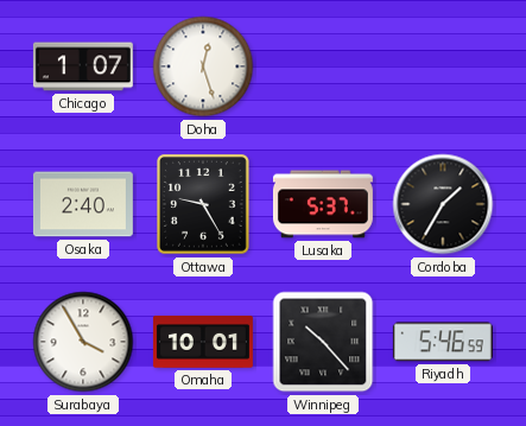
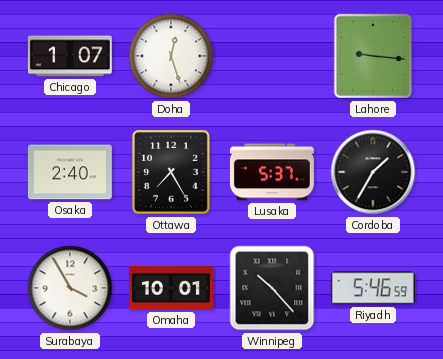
Lahore: none -> 9:16 (372, 56)
Ottawa: 9:25 -> 7:25 (172, 173)
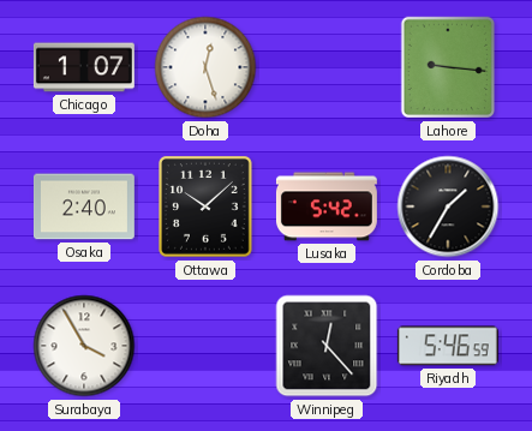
Ottawa: 7:25 -> 10:08 (207, 208)
Lusaka: 5:37 -> 5:42 (327, 206)
Omaha: 10:01 -> none (171, 289)
Winnipeg: 10:23 -> 12:23 (327, 346)
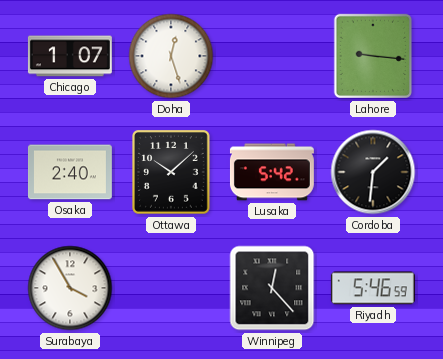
Cordoba: 1:35 -> 1:31 (373, 172)
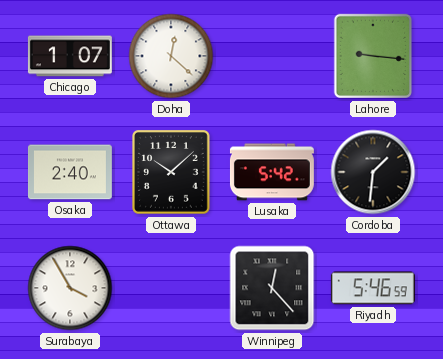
Doha: 12:27 -> 12:22 (171, 56)
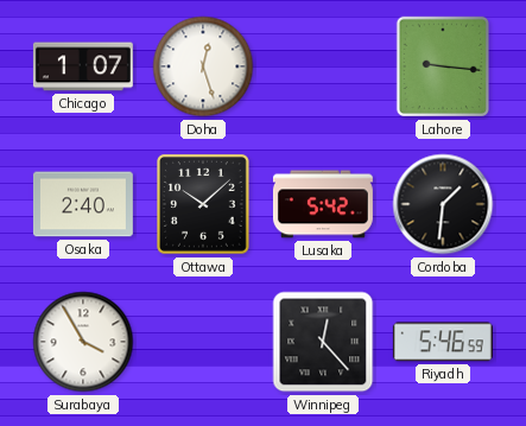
Doha: 12:22 -> 12:27 (203, 66)
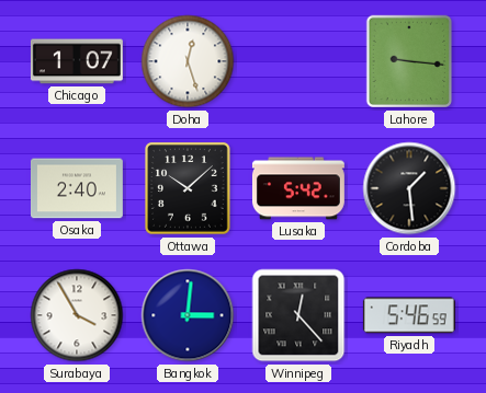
Cordoba: 1:31 -> 1:29 (409, 188)
Bangkok: none -> 3:01 (188, 315)
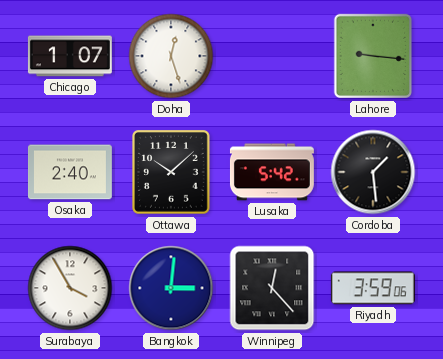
Riyadh: 5:46 -> 3:59 (373, 288)
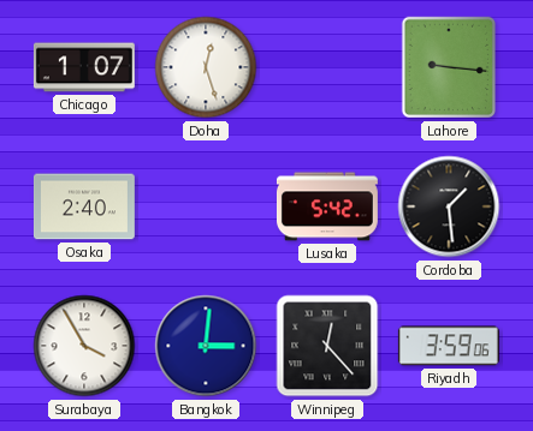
Ottawa: 10:08 -> none (172, 173)
